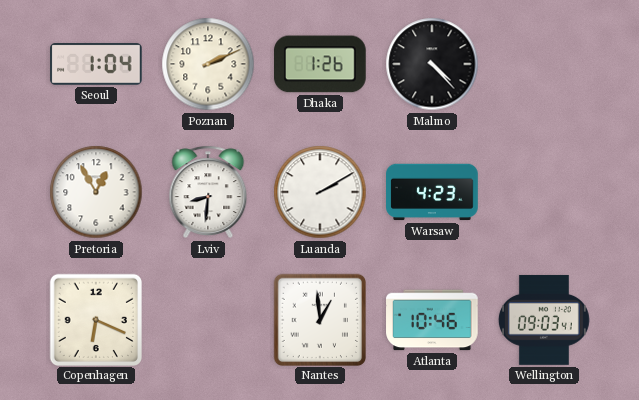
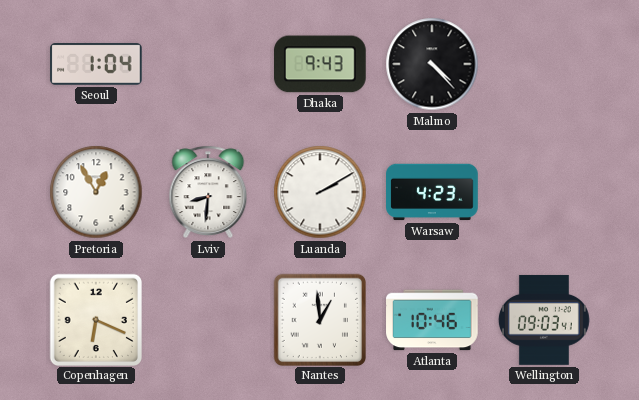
Poznan: 2:11 -> none (208, 64)
Dhaka: 1:26 -> 9:43 (321, 64)
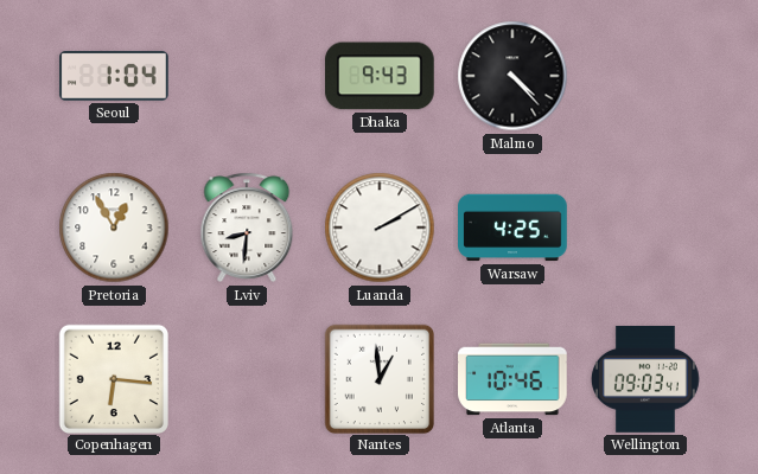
Warsaw: 4:23 -> 4:25 (512, 228)
Copenhagen: 6:19 -> 6:16 (113, 378)
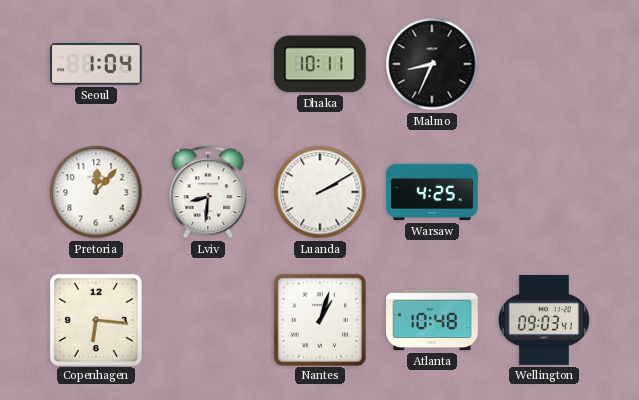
Dhaka: 9:43 -> 10:11 (321, 64)
Malmo: 4:23 -> 8:34 (432, 64)
Pretoria: 12:55 -> 12:07 (96, 192)
Nantes: 12:59 -> 1:03 (319, 319)
Atlanta: 10:46 -> 10:48 (432, 320)
